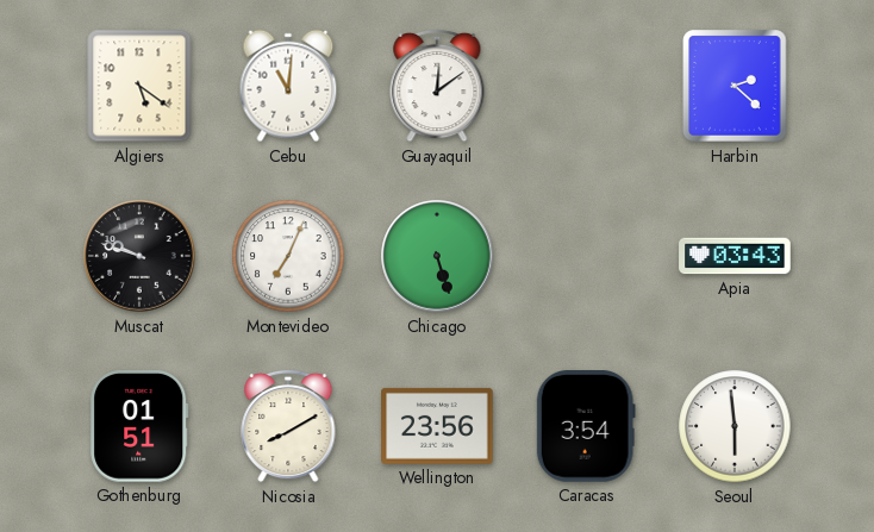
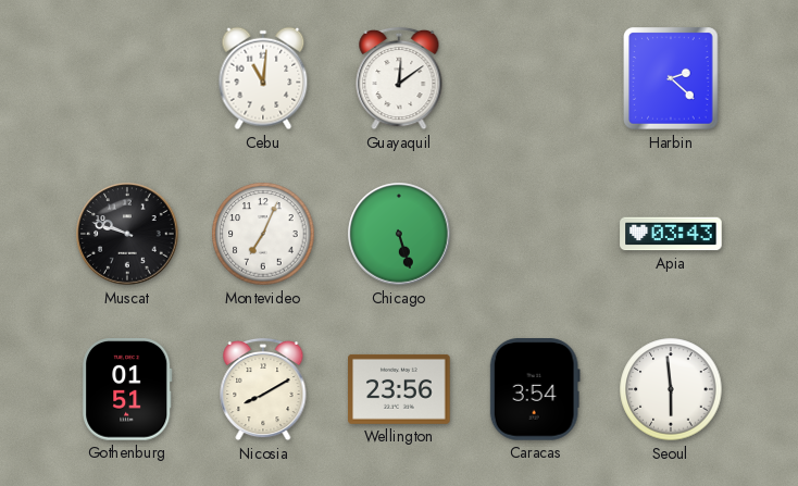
Algiers: 5:21 -> none (139, 86)
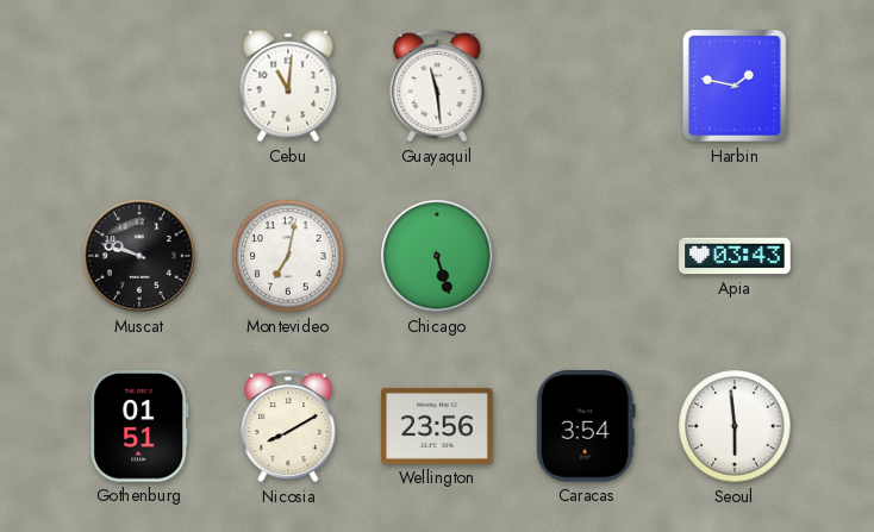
Guayaquil: 12:09 -> 11:29 (437, 86)
Harbin: 2:22 -> 1:47 (735, 86)
Montevideo: 7:04 -> 7:02 (288, 256)
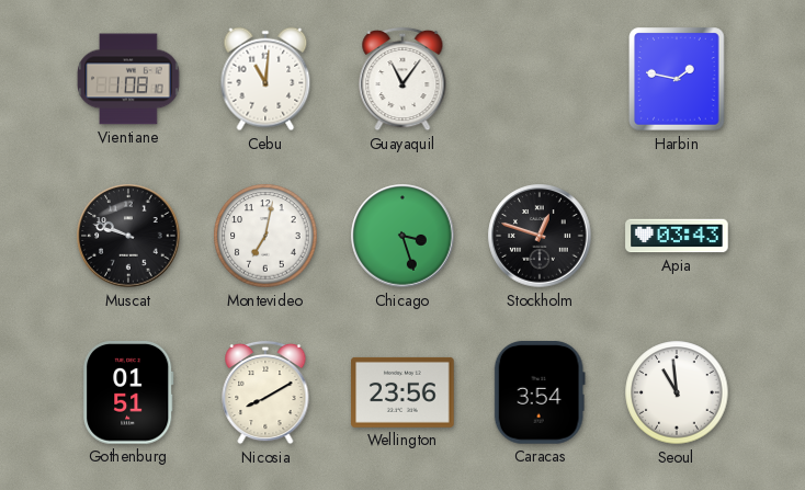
Vientiane: none -> 1:08 (128, 79)
Guayaquil: 11:29 -> 11:06 (402, 79)
Chicago: 5:27 -> 3:27 (402, 236)
Stockholm: none -> 12:48 (540, 236)
Seoul: 5:59 -> 10:59 (677, 392)
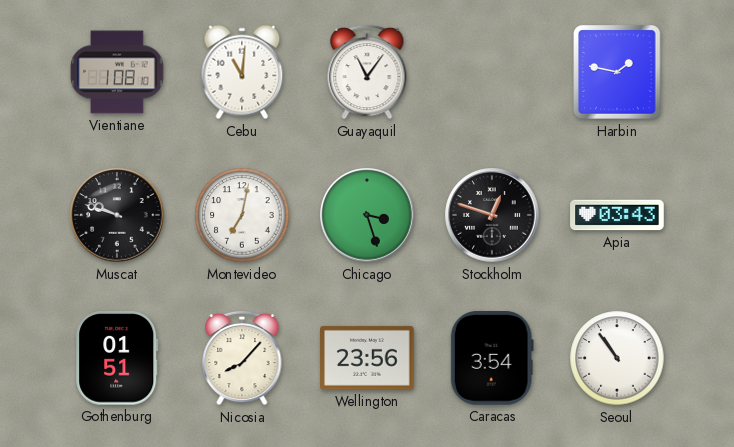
Nicosia: 8:10 -> 8:07 (242, 358)
Seoul: 10:59 -> 10:54 (617, 358)
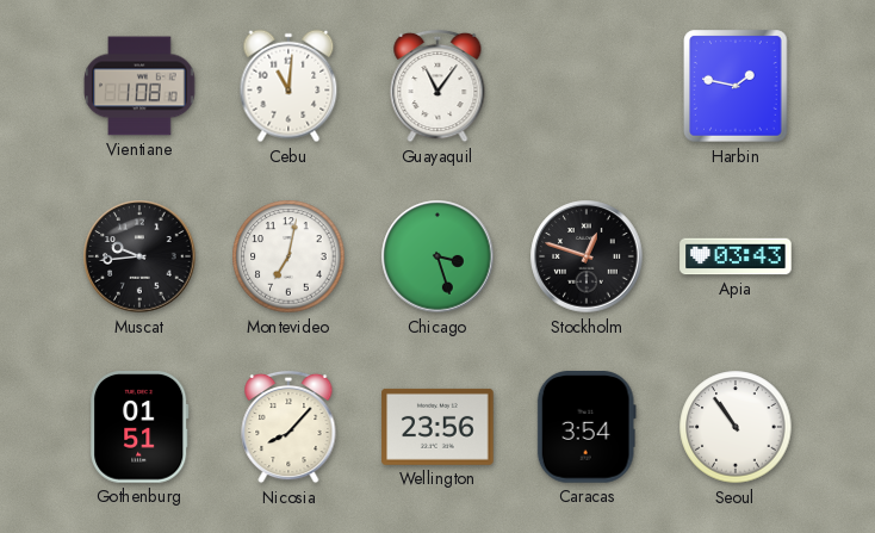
Muscat: 9:48 -> 9:44 (139, 256)
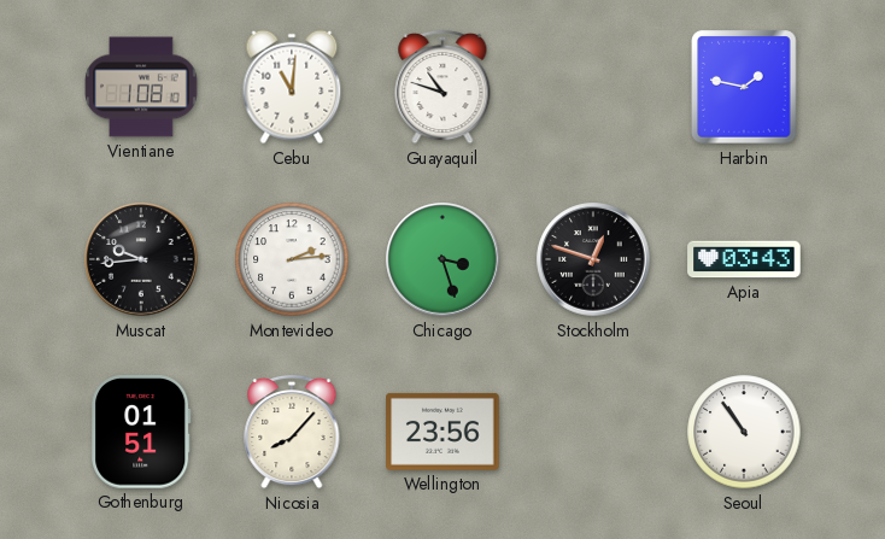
Guayaquil: 11:06 -> 10:48 (443, 87)
Montevideo: 7:02 -> 2:14 (292, 259)
Caracas: 3:54 -> none (587, 427)
